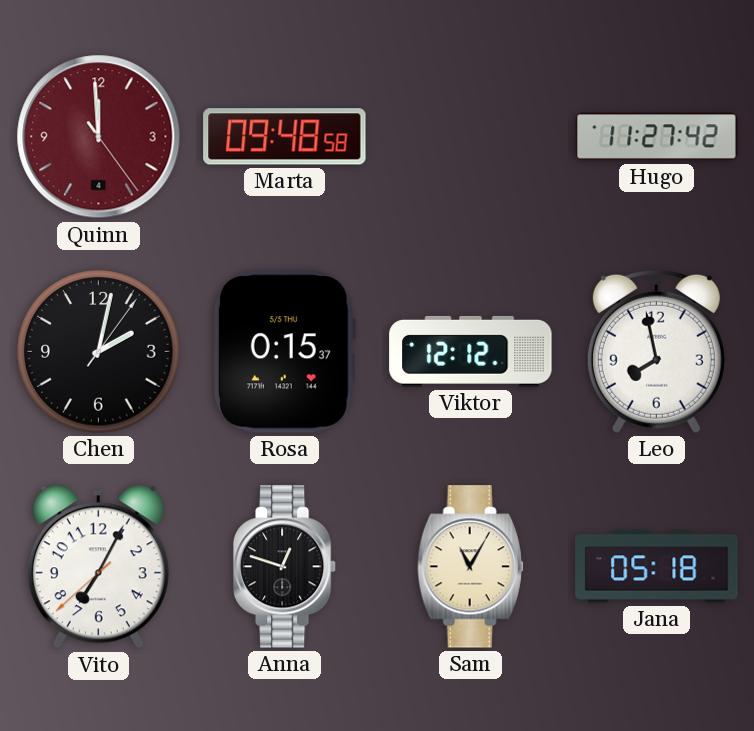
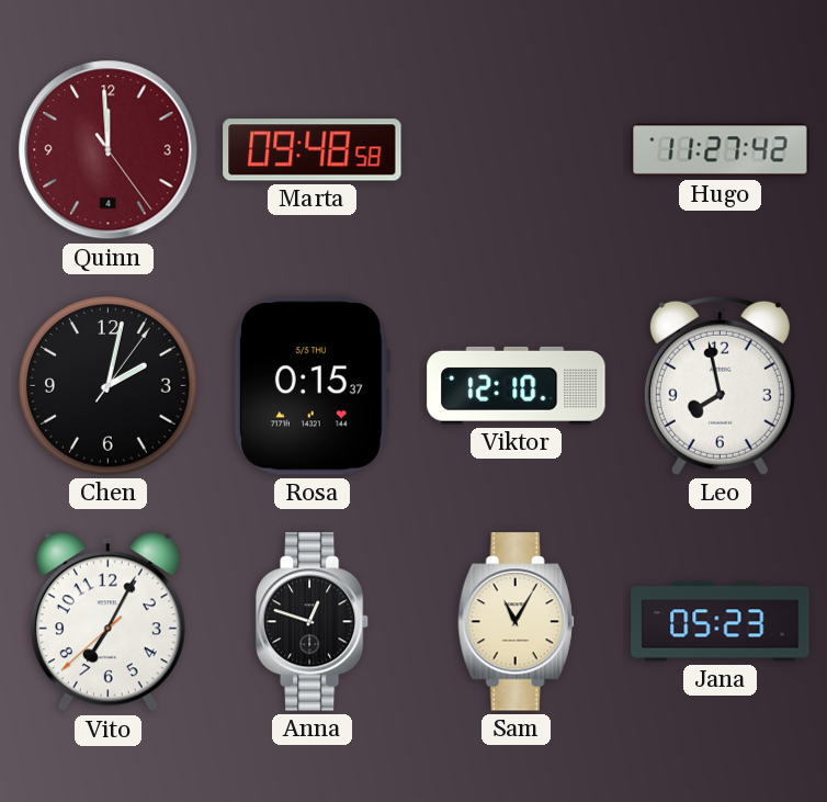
Viktor: 12:12 -> 12:10 (517, 385)
Jana: 05:18 -> 05:23 (721, 622)
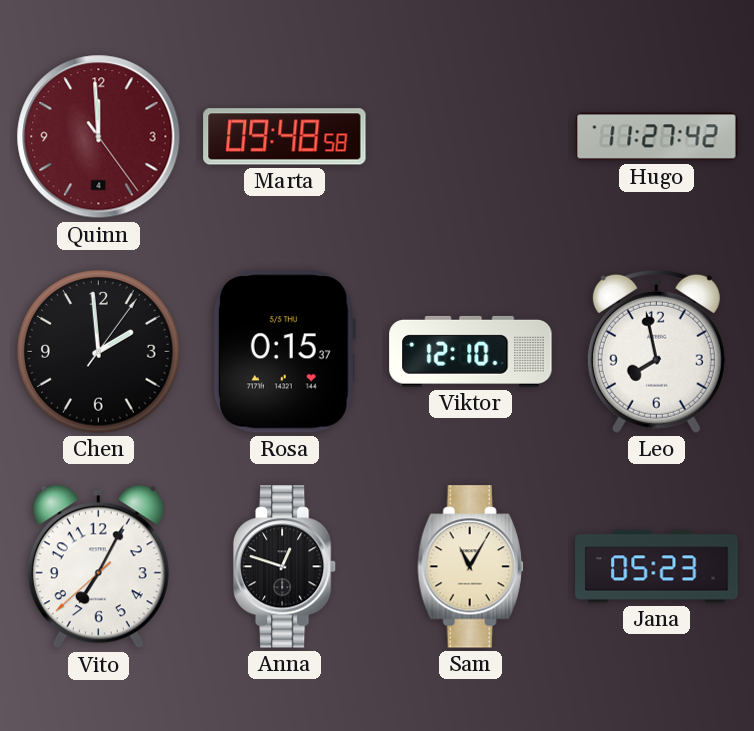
Chen: 2:02 -> 1:59 (99, 352)
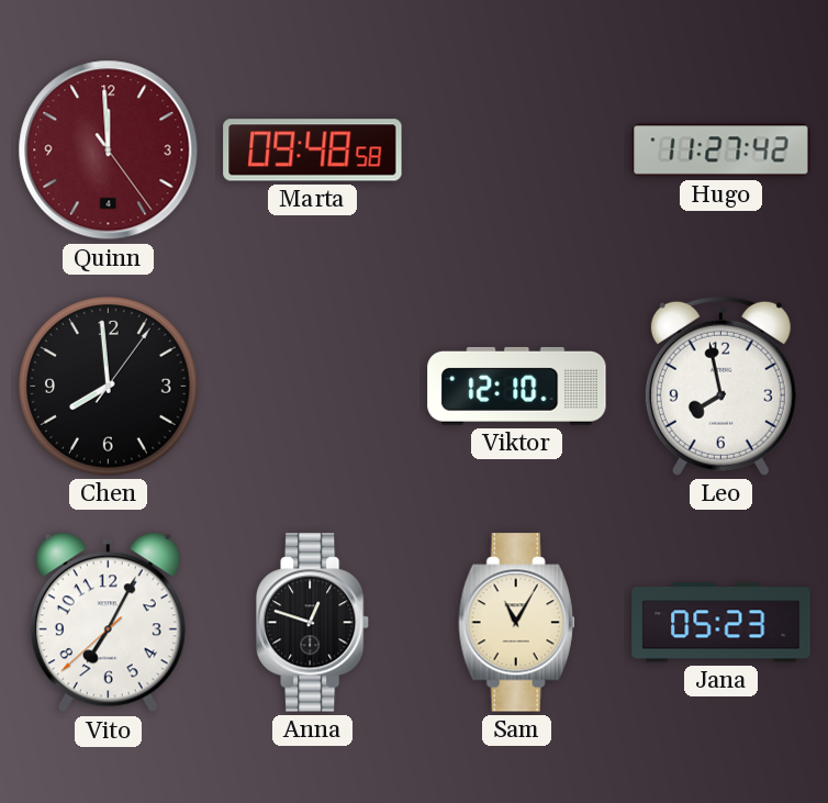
Chen: 1:59 -> 7:59 (109, 387)
Rosa: 0:15 -> none (284, 352)
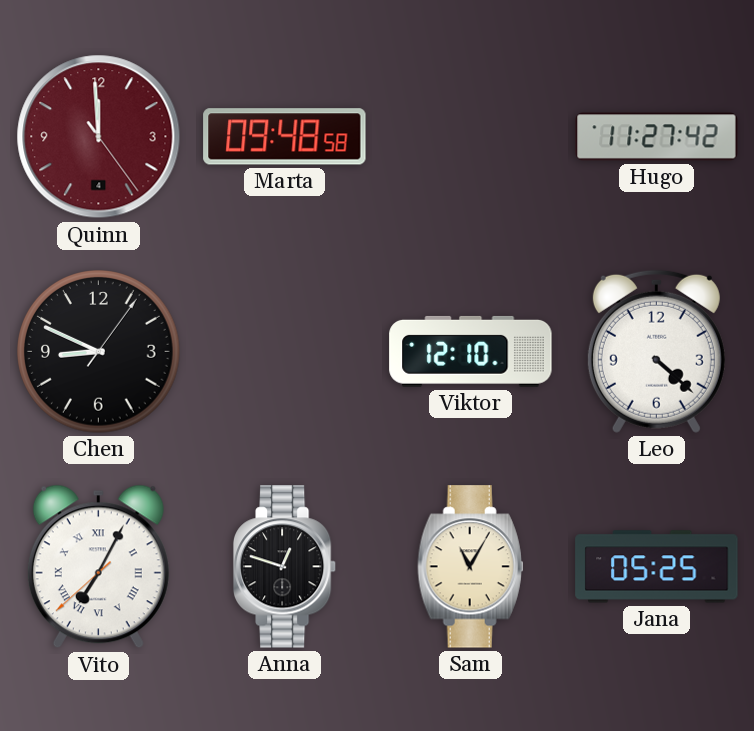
Chen: 7:59 -> 8:49 (99, 352)
Leo: 7:58 -> 4:22 (656, 351)
Vito numerals: Arabic -> Roman (98, 567)
Jana: 05:23 -> 05:25 (657, 567)
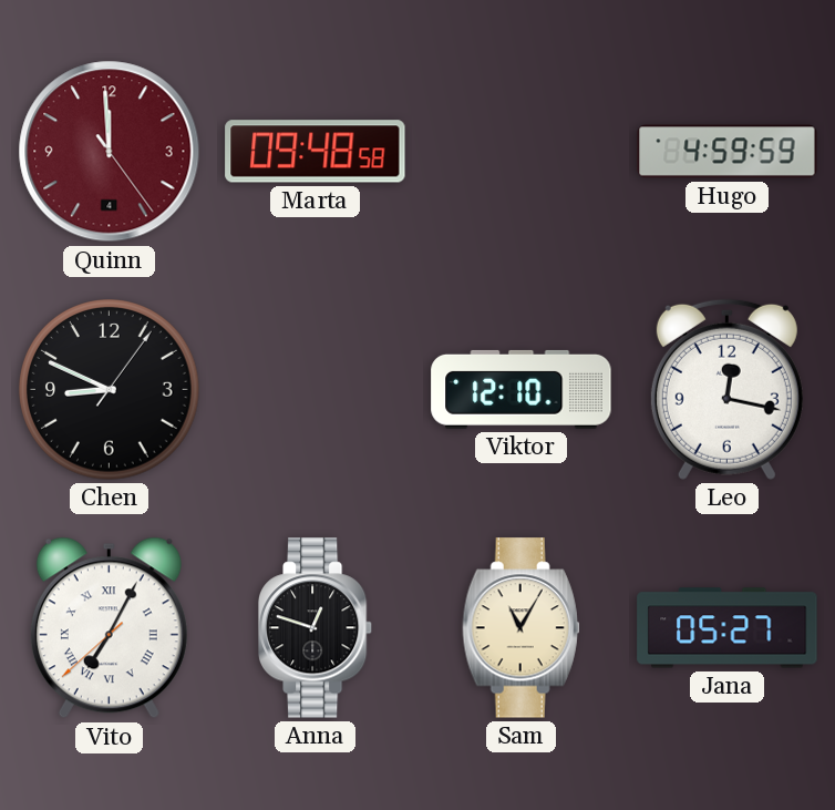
Hugo: 11:27 -> 4:59 (728, 152)
Leo: 4:22 -> 12:17 (726, 389)
Jana: 05:25 -> 05:27 (728, 628)
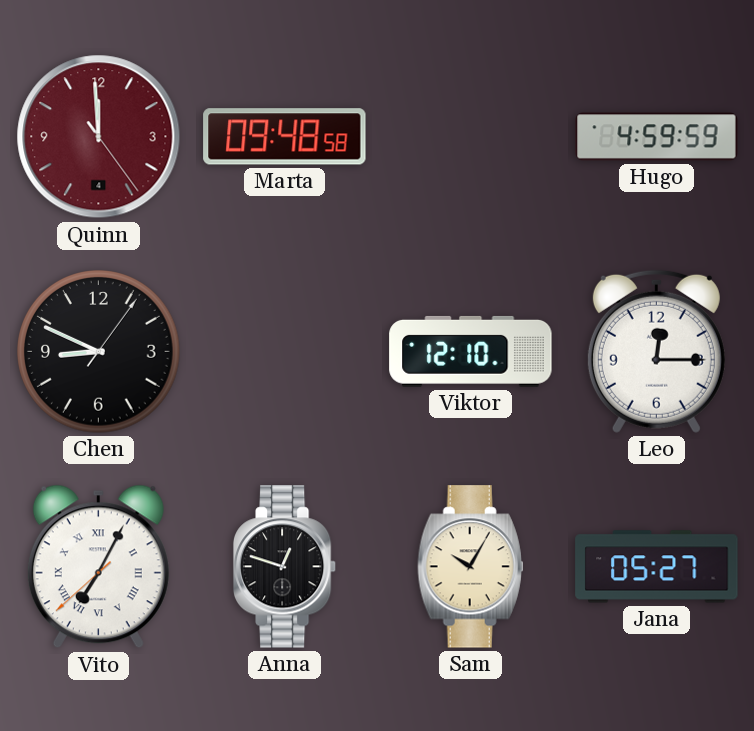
Leo: 12:17 -> 12:15 (656, 351)
Sam: 11:05 -> 10:05 (471, 567)
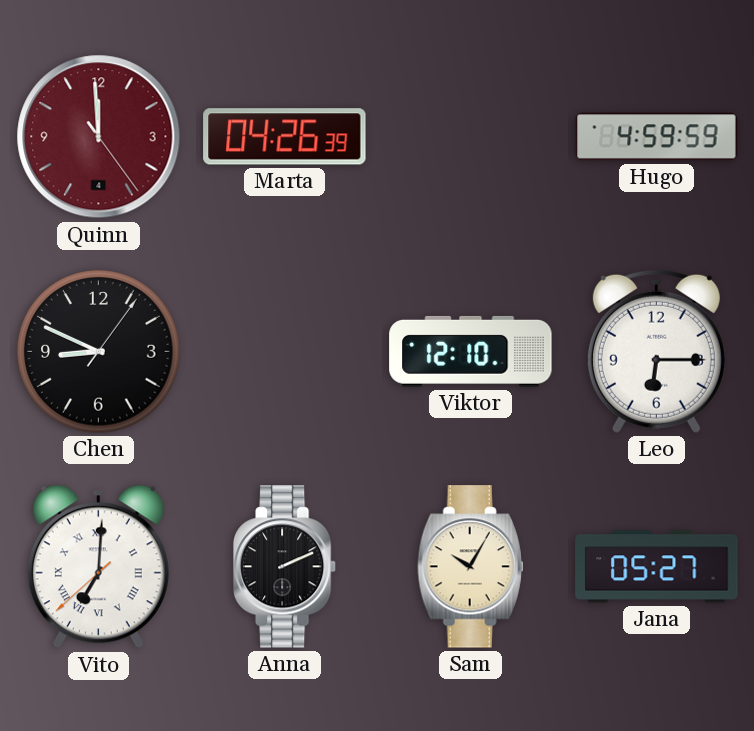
Marta: 09:48 -> 04:26 (285, 137)
Leo: 12:15 -> 6:15 (656, 351)
Vito: 7:04 -> 7:00 (98, 567)
Anna: 12:48 -> 2:11 (285, 567)
